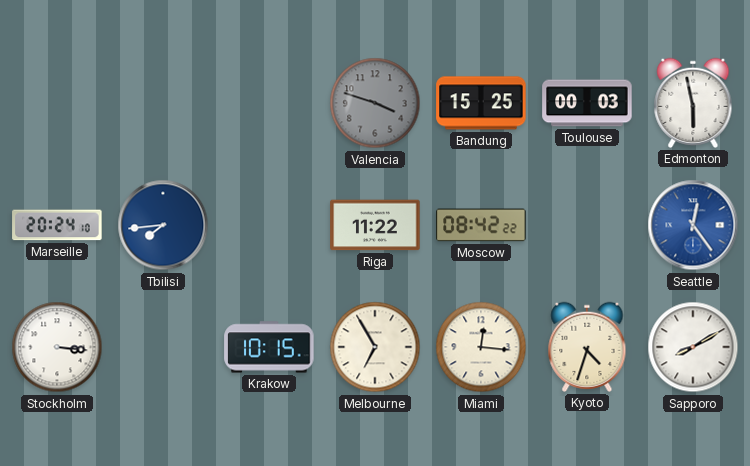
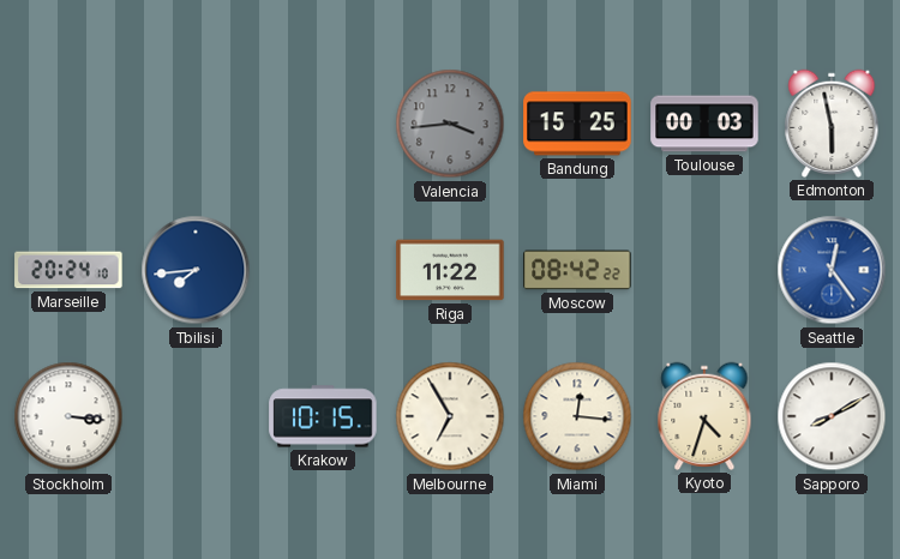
Valencia: 3:48 -> 3:44 (450, 124)
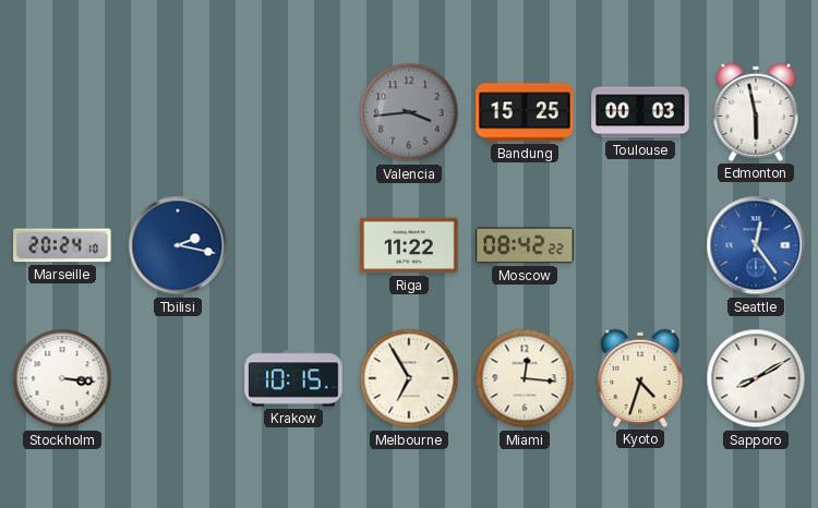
Tbilisi: 7:44 -> 2:17 (178, 245)
